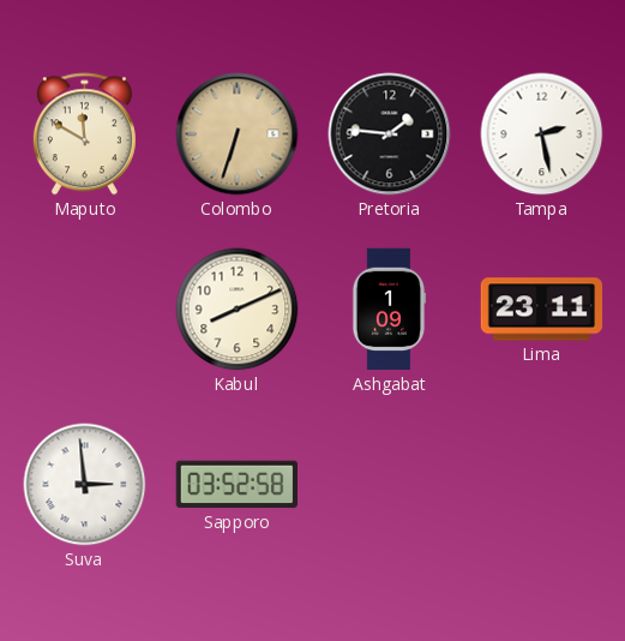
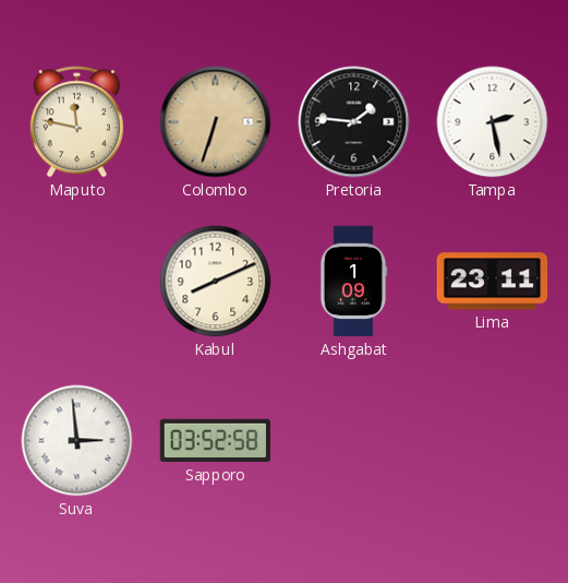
Maputo: 11:50 -> 11:47 (76, 122)
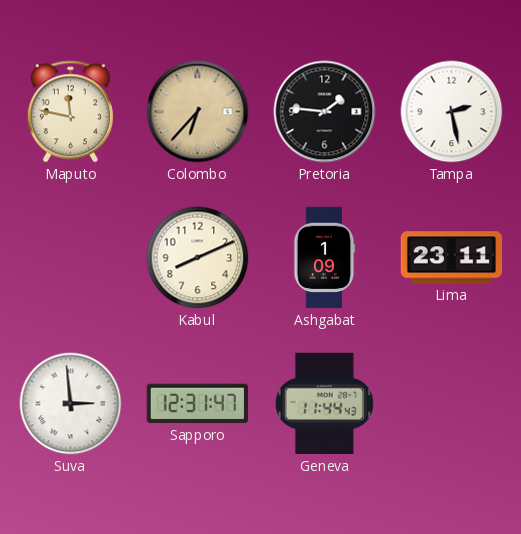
Colombo: 6:33 -> 6:37 (198, 112)
Sapporo: 03:52 -> 12:31 (197, 404)
Geneva: none -> 11:44 (324, 404)
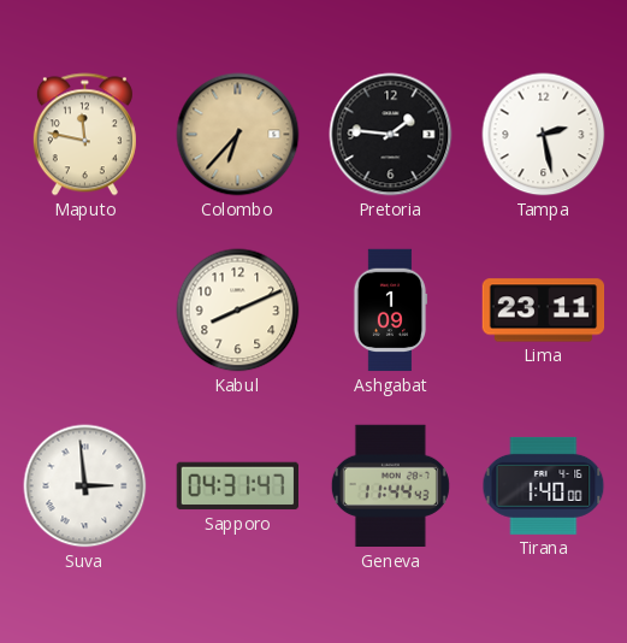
Sapporo: 12:31 -> 04:31 (237, 486)
Tirana: none -> 1:40 (544, 485)
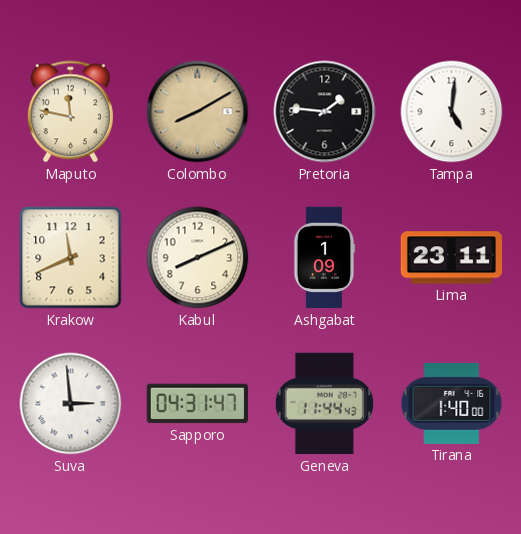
Colombo: 6:37 -> 8:10 (198, 112)
Tampa: 2:28 -> 5:01 (452, 112)
Krakow: none -> 11:41 (71, 258)
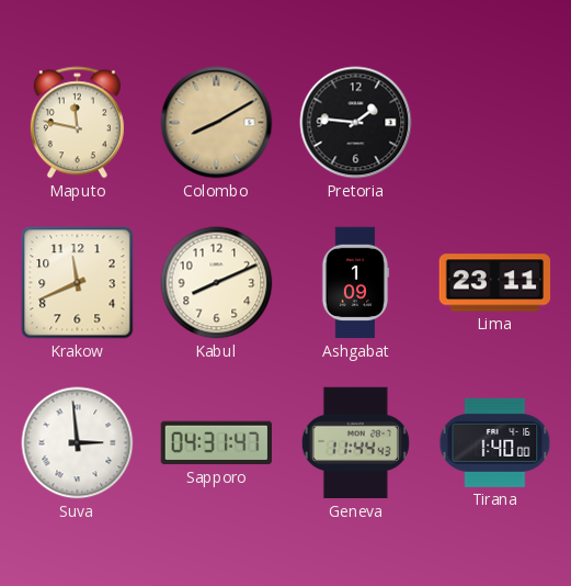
Tampa: 5:01 -> none (452, 112)
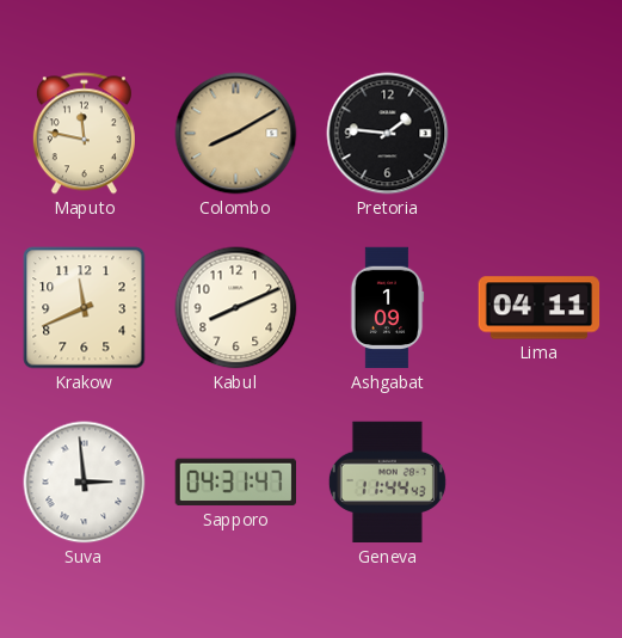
Lima: 23:11 -> 04:11 (540, 308)
Tirana: 1:40 -> none (495, 442)
